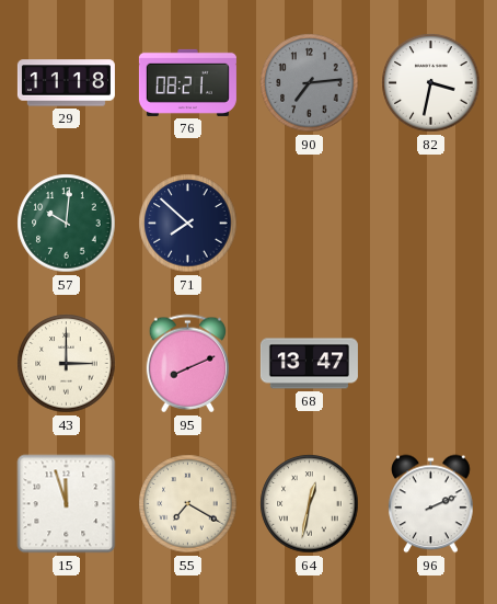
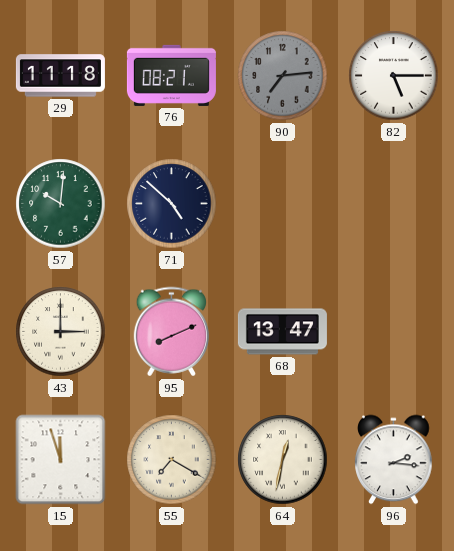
82: 3:32 -> 5:15 (394, 76)
71: 7:52 -> 4:52 (172, 204)
96: 2:11 -> 2:16 (394, 460)
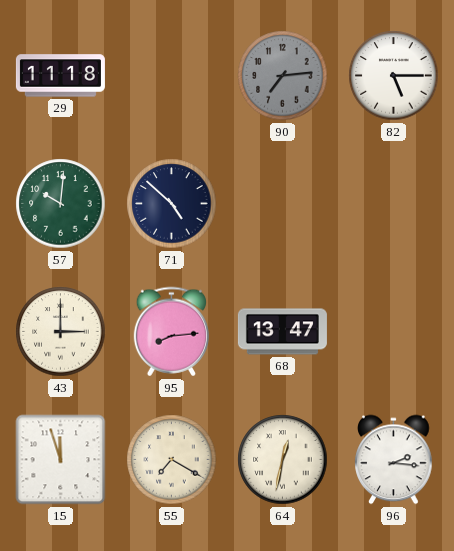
76: 08:21 -> none (171, 75)
95: 8:11 -> 8:14 (171, 332)
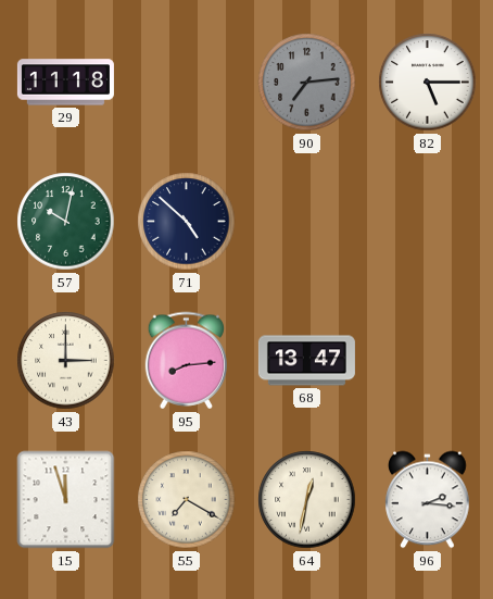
57: 10:01 -> 10:02 (66, 222)
